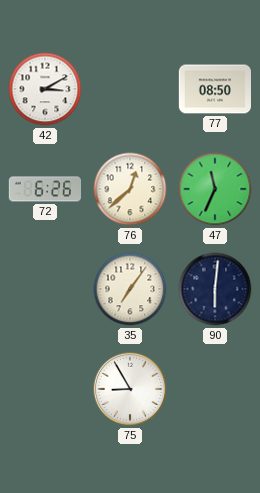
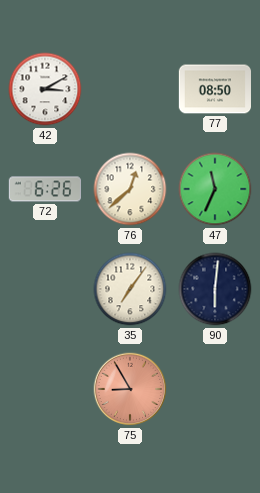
75 dial: white -> salmon (130, 389)
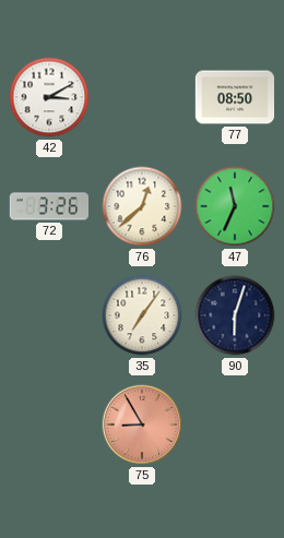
72: 6:26 -> 3:26 (49, 206)
90: 6:01 -> 6:03 (235, 315)
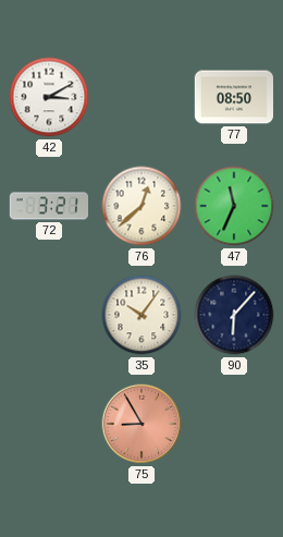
72: 3:26 -> 3:21 (49, 206)
35: 7:06 -> 10:06 (141, 315)
90: 6:03 -> 6:07 (234, 315)
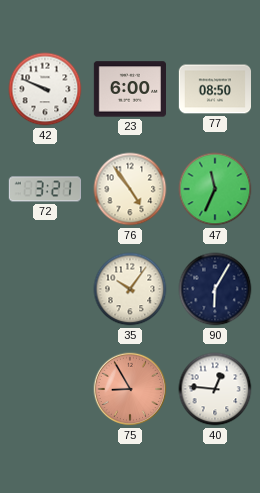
42: 3:10 -> 9:49 (45, 89)
23: none -> 6:00 (129, 89)
76: 12:38 -> 4:54 (130, 189)
90: 6:07 -> 6:05 (215, 289)
40: none -> 12:46 (215, 389)
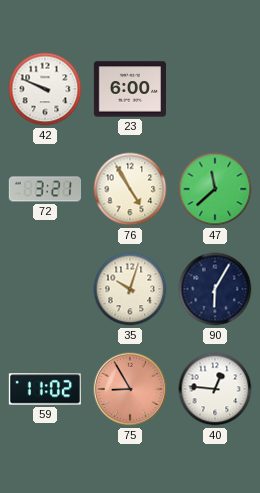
77: 08:50 -> none (214, 89)
76: 4:54 -> 4:55 (130, 189)
47: 11:34 -> 11:38 (215, 189)
35: 10:06 -> 10:03 (130, 289)
59: none -> 11:02 (44, 389)
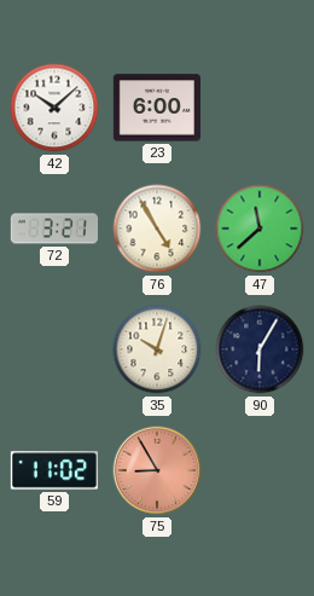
42: 9:49 -> 10:08 (54, 108)
40: 12:46 -> none (215, 389)
